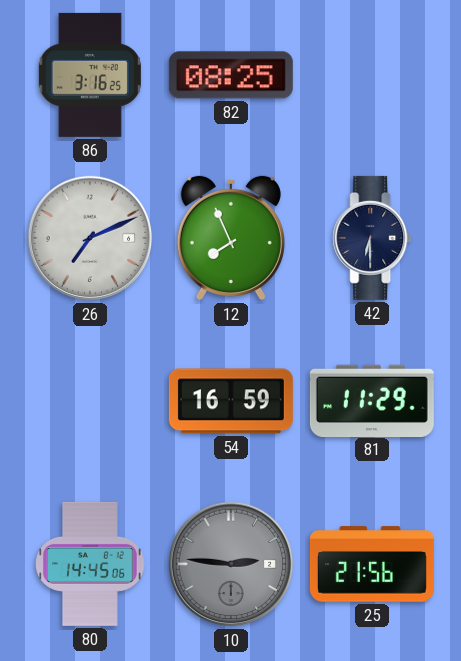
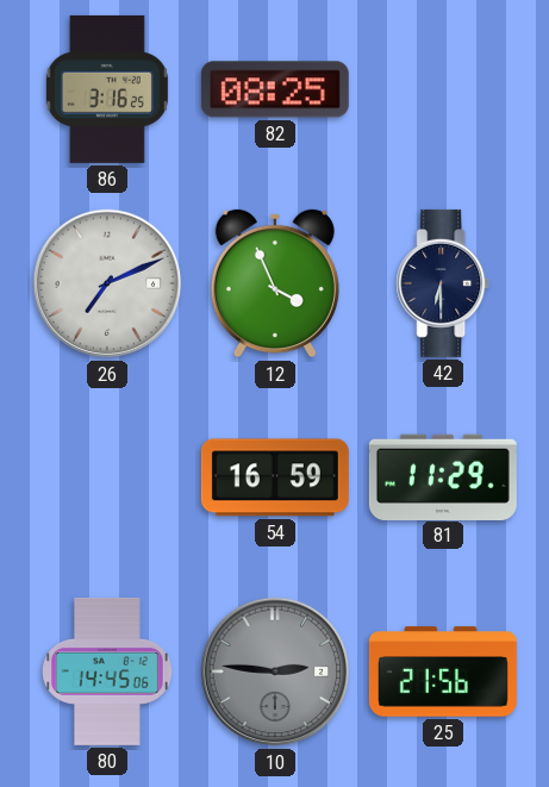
12: 7:56 -> 3:56 (275, 283)
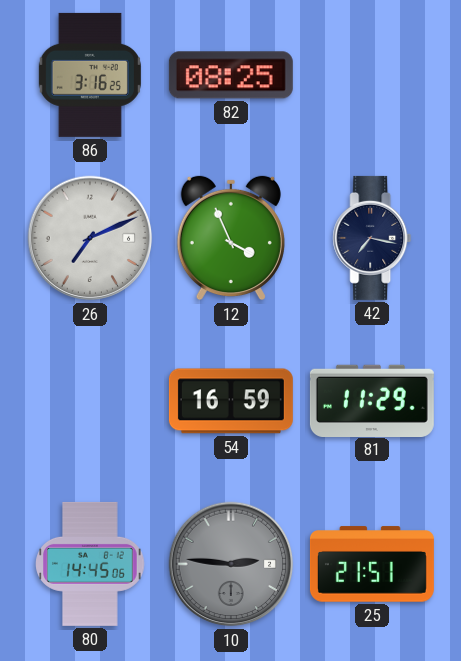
42: 6:30 -> 7:17 (372, 238)
25: 21:56 -> 21:51 (372, 564)
